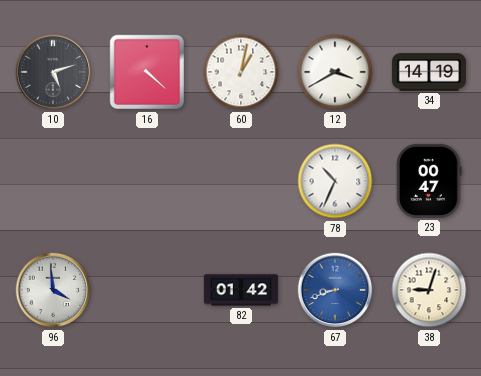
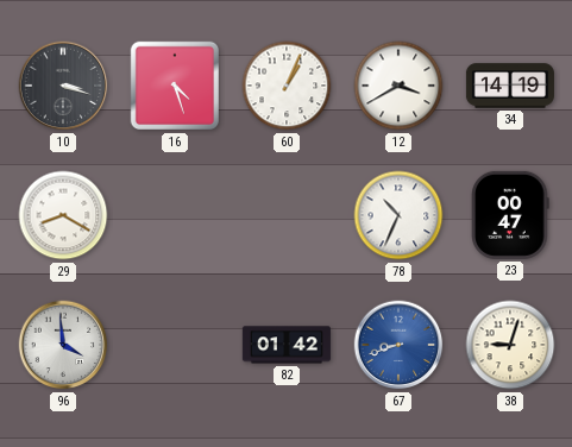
10: 5:12 -> 3:18 (63, 86)
16: 4:22 -> 4:27 (175, 86)
60: 1:02 -> 1:04 (287, 86)
29: none -> 8:20 (63, 215)
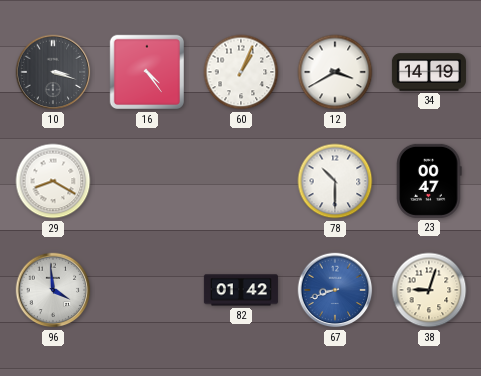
16: 4:27 -> 4:24 (147, 72)
78: 10:34 -> 10:30 (335, 181)
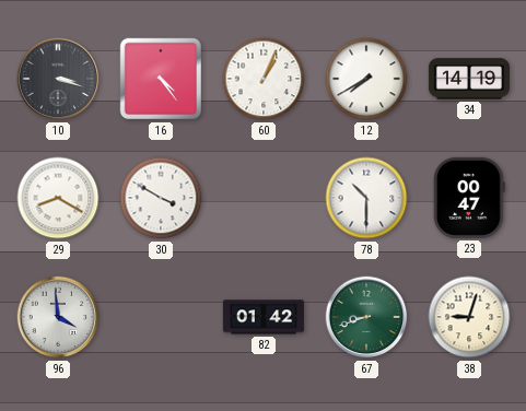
12: 3:40 -> 7:40 (366, 79)
30: none -> 3:50 (161, 198)
67 dial: blue -> green (366, 317)
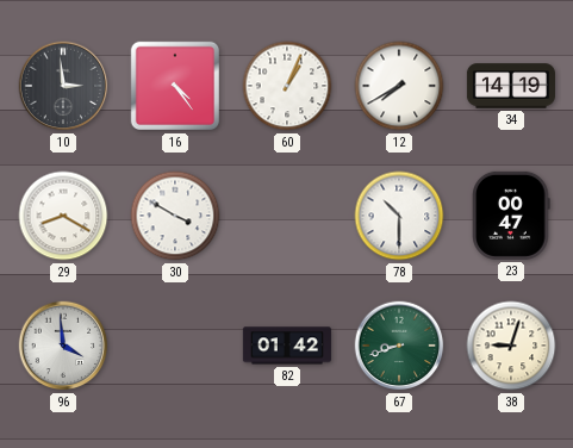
10: 3:18 -> 2:59 (63, 86)
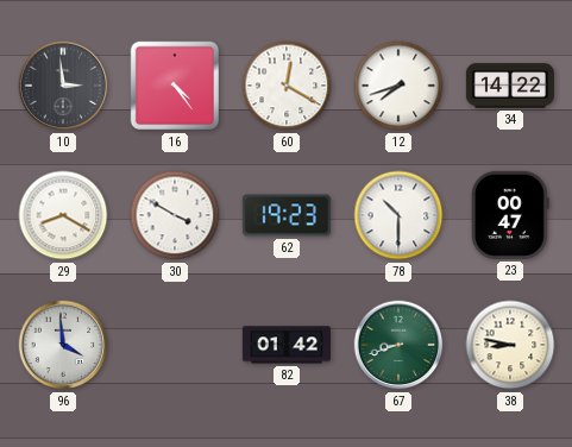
60: 1:04 -> 12:20 (287, 86)
12: 7:40 -> 7:42 (398, 86)
34: 14:19 -> 14:22 (510, 86)
62: none -> 19:23 (287, 215)
38: 9:03 -> 8:47 (510, 345)
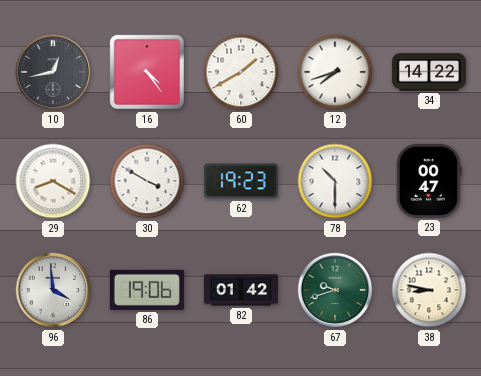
10: 2:59 -> 12:43 (53, 72)
60: 12:20 -> 1:40 (241, 72)
86: none -> 19:06 (147, 290)
67: 8:42 -> 9:42 (335, 290)
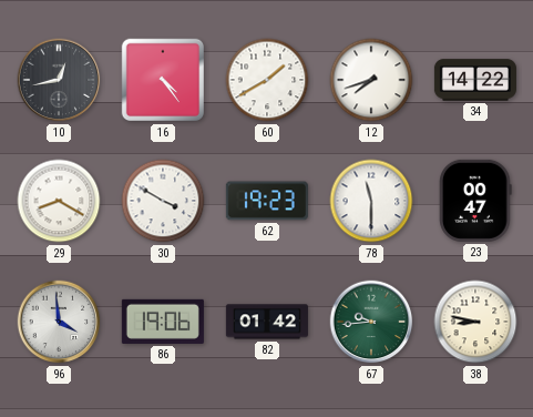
78: 10:30 -> 11:30 (371, 201)
67: 9:42 -> 9:44 (371, 322)
